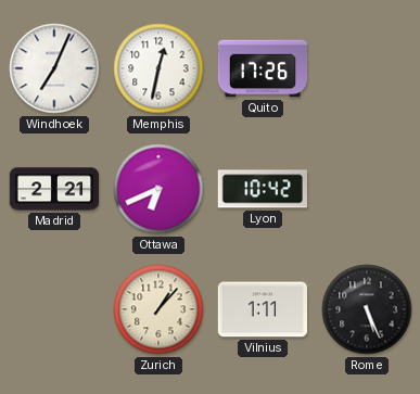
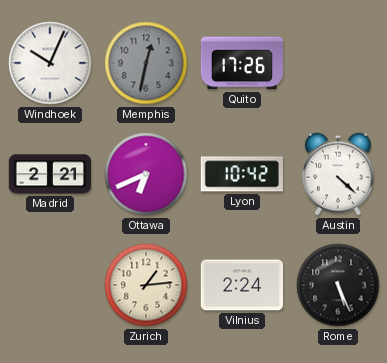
Windhoek: 7:04 -> 10:04 (50, 63)
Memphis dial: white -> grey (146, 63)
Austin: none -> 4:22 (339, 174)
Zurich: 1:07 -> 1:14 (146, 285)
Vilnius: 1:11 -> 2:24 (242, 285)
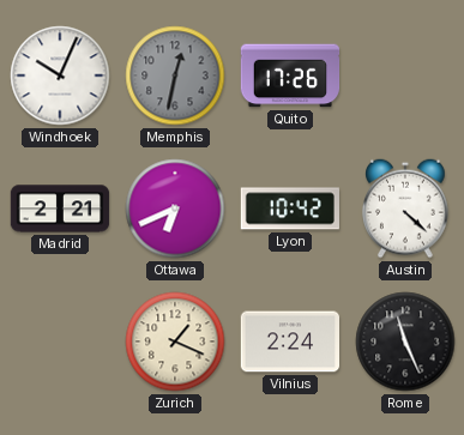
Zurich: 1:14 -> 1:19 (175, 342)
Rome: 5:26 -> 11:26 (405, 342)
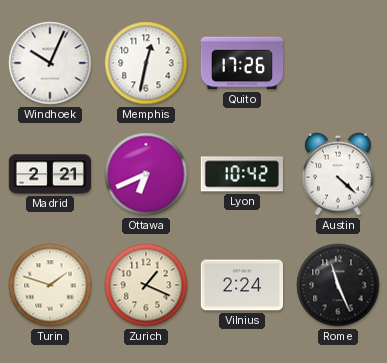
Memphis dial: grey -> white (146, 63)
Turin: none -> 1:48 (50, 285)
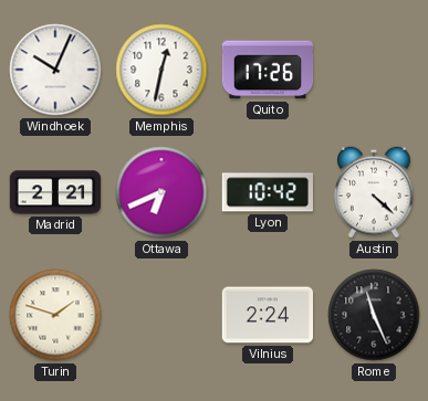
Zurich: 1:19 -> none (146, 285)
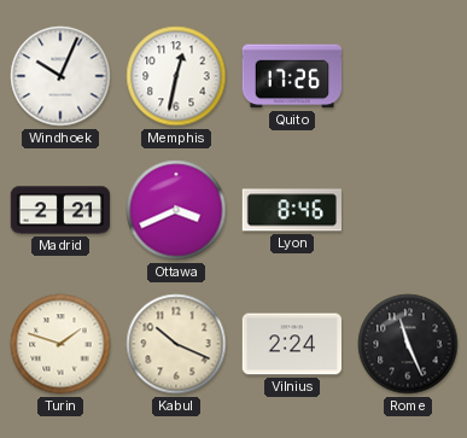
Ottawa: 6:41 -> 3:41 (176, 210)
Lyon: 10:42 -> 8:46 (291, 210)
Austin: 4:22 -> none (375, 192)
Kabul: none -> 10:19 (176, 344)
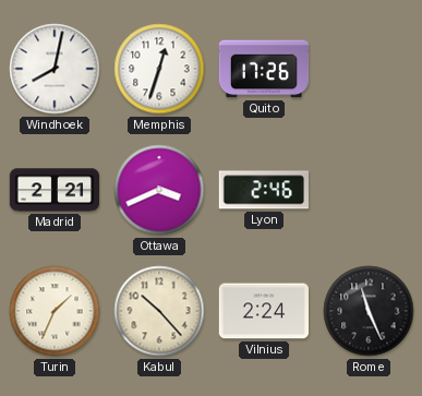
Windhoek: 10:04 -> 8:02 (55, 69)
Memphis: 12:32 -> 12:33 (159, 69)
Lyon: 8:46 -> 2:46 (263, 190)
Turin: 1:48 -> 1:34 (55, 311)
Kabul: 10:19 -> 10:23 (159, 311)
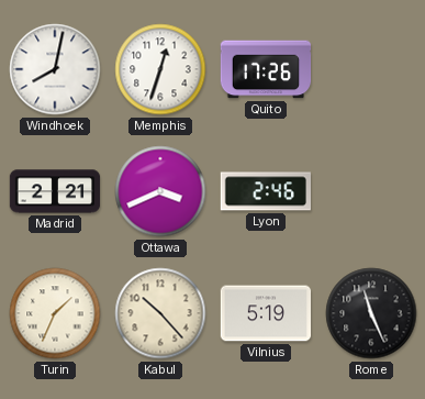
Vilnius: 2:24 -> 5:19 (266, 313)
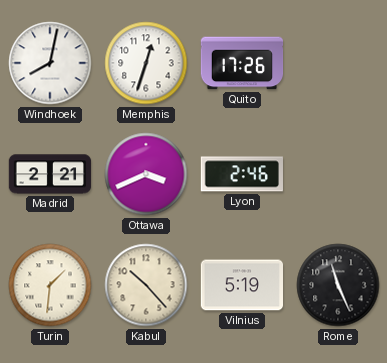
Turin: 1:34 -> 1:31 (50, 285)
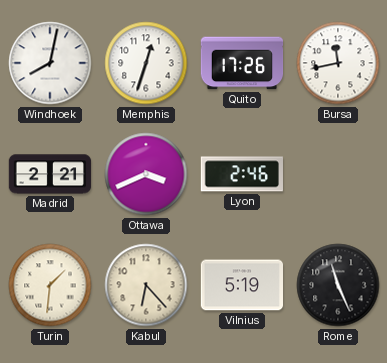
Bursa: none -> 11:43 (338, 63)
Kabul: 10:23 -> 6:23 (146, 285)
